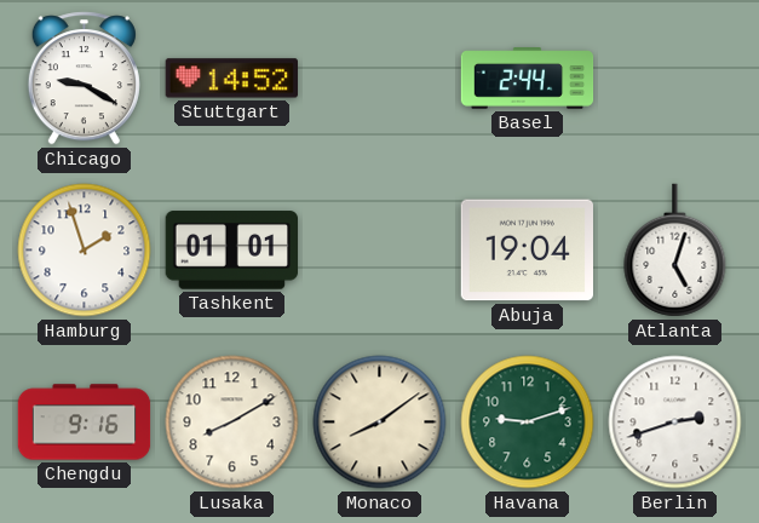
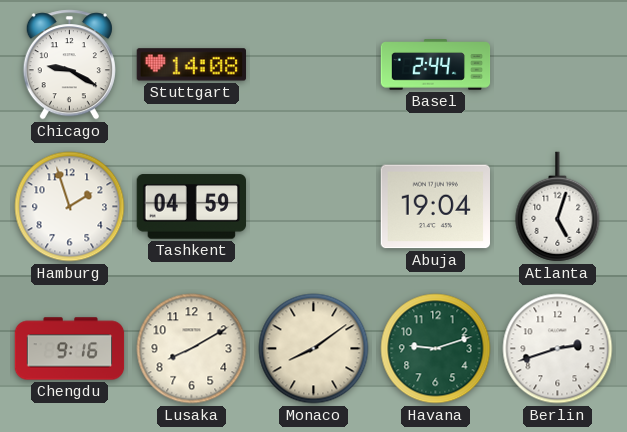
Stuttgart: 14:52 -> 14:08 (191, 65)
Tashkent: 01:01 -> 04:59 (191, 207)
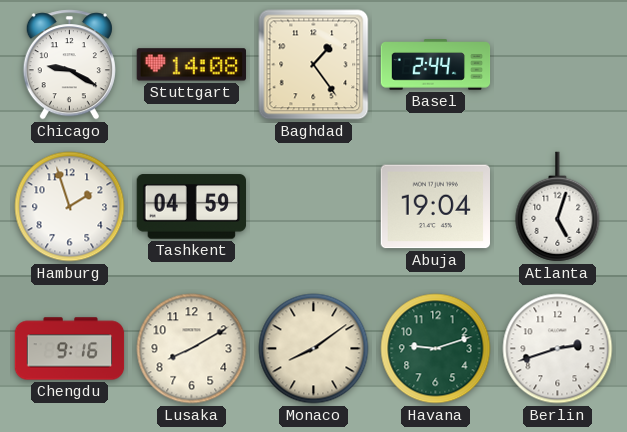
Baghdad: none -> 1:24 (314, 65)
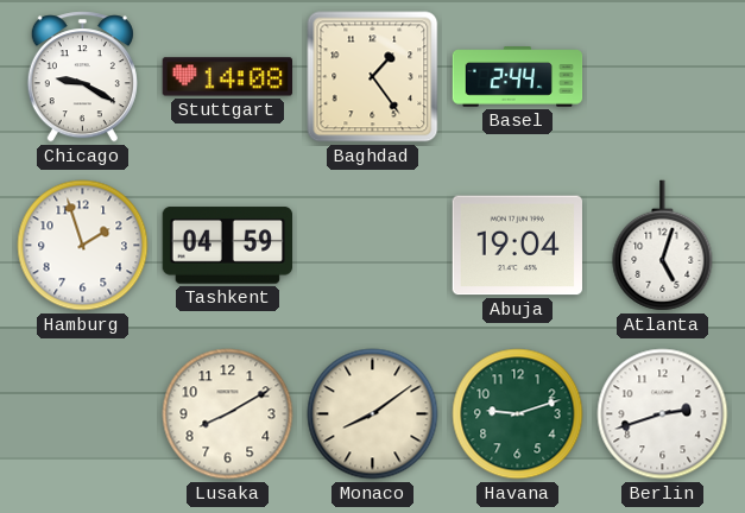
Chengdu: 9:16 -> none (70, 349)
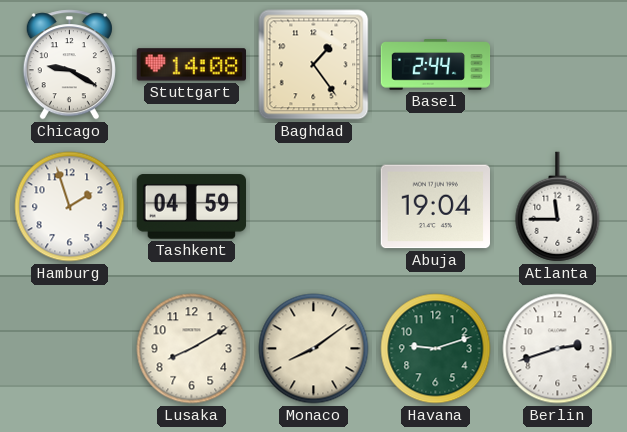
Atlanta: 5:03 -> 11:45 (558, 207)
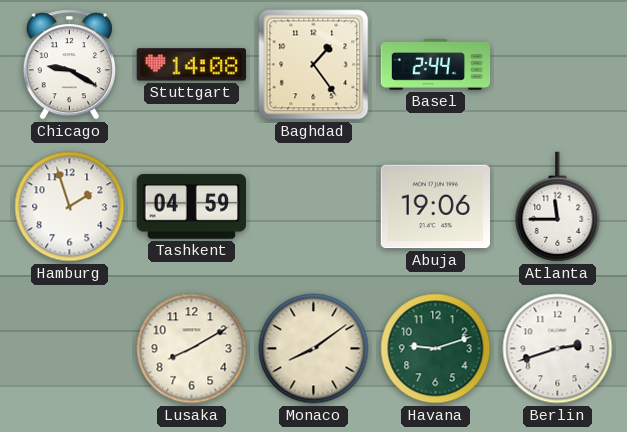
Abuja: 19:04 -> 19:06 (435, 207)
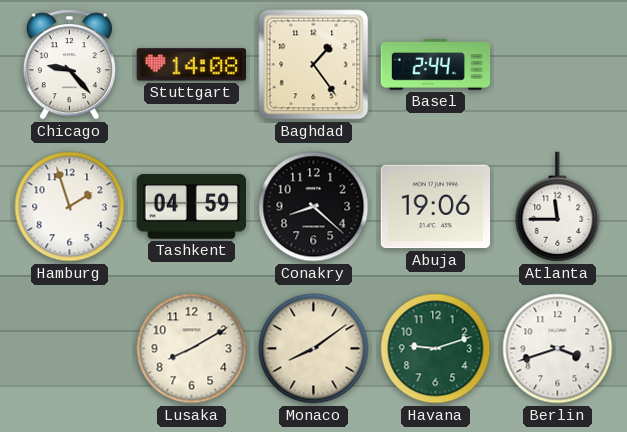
Chicago: 9:20 -> 9:23 (69, 65)
Conakry: none -> 8:22 (314, 207)
Berlin: 2:42 -> 3:42 (558, 349)
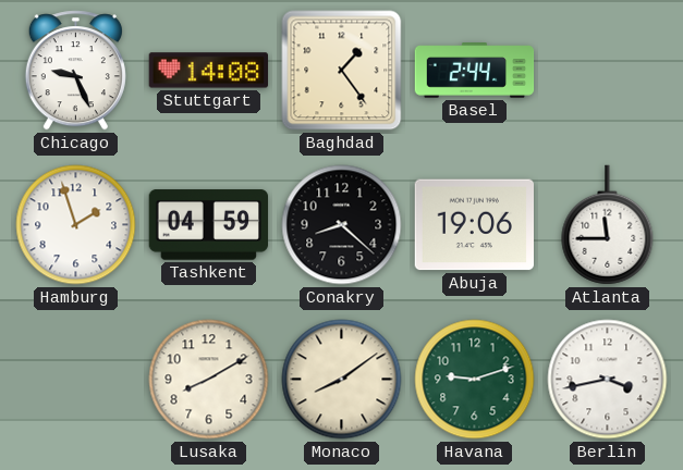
Chicago: 9:23 -> 9:26 (75, 71)
Berlin: 3:42 -> 3:43 (608, 380)
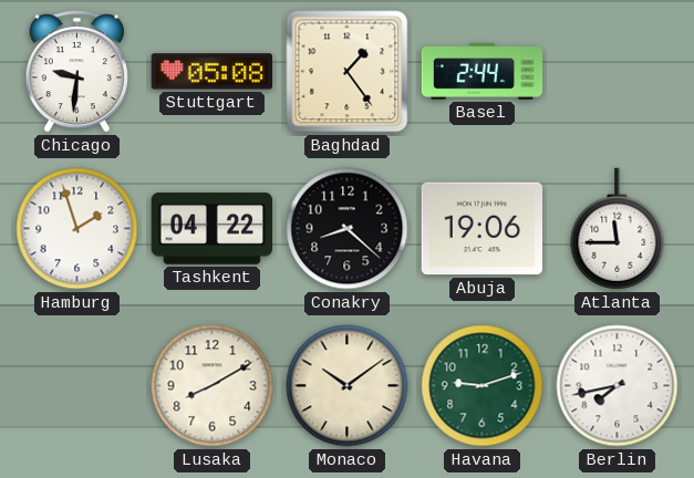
Chicago: 9:26 -> 9:31 (76, 72)
Stuttgart: 14:08 -> 05:08 (211, 72)
Tashkent: 04:59 -> 04:22 (211, 229)
Monaco: 8:09 -> 10:09 (348, 386)
Berlin: 3:43 -> 7:43 (618, 386)
